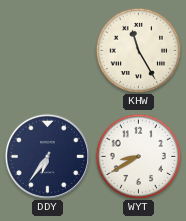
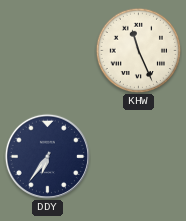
KHW: 11:25 -> 11:26 (138, 50)
WYT: 8:40 -> none (138, 156)
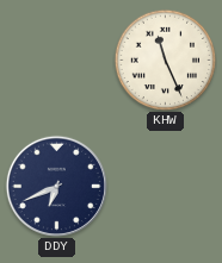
DDY: 6:36 -> 6:41 (56, 186)
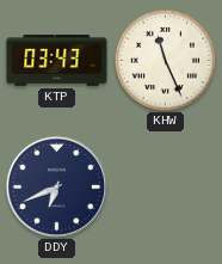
KTP: none -> 03:43 (57, 61)
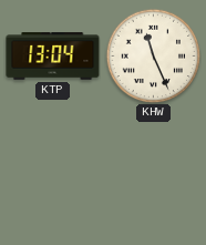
KTP: 03:43 -> 13:04 (53, 57)
DDY: 6:41 -> none (56, 186)
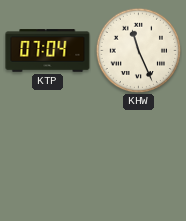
KTP: 13:04 -> 07:04 (48, 51)
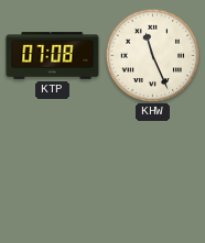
KTP: 07:04 -> 07:08 (53, 56)
